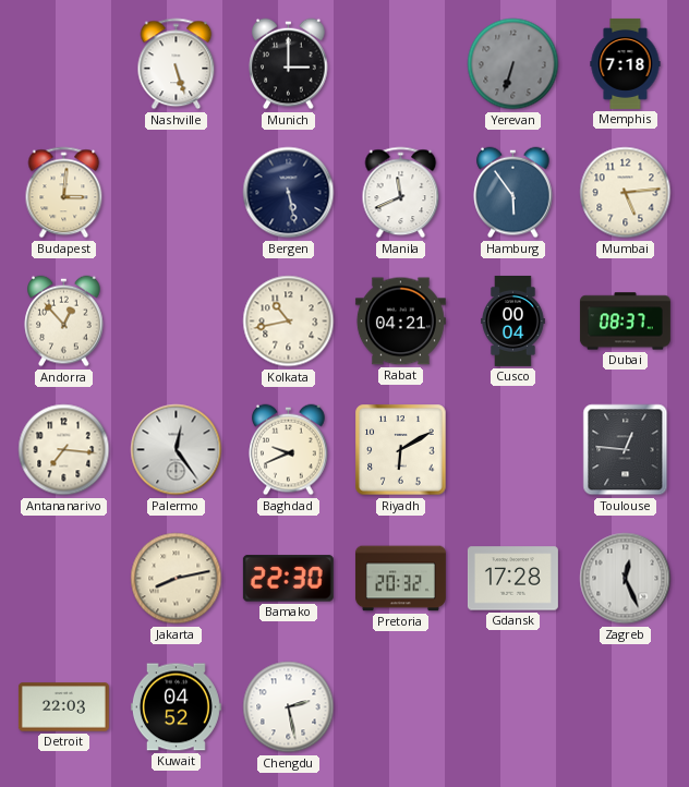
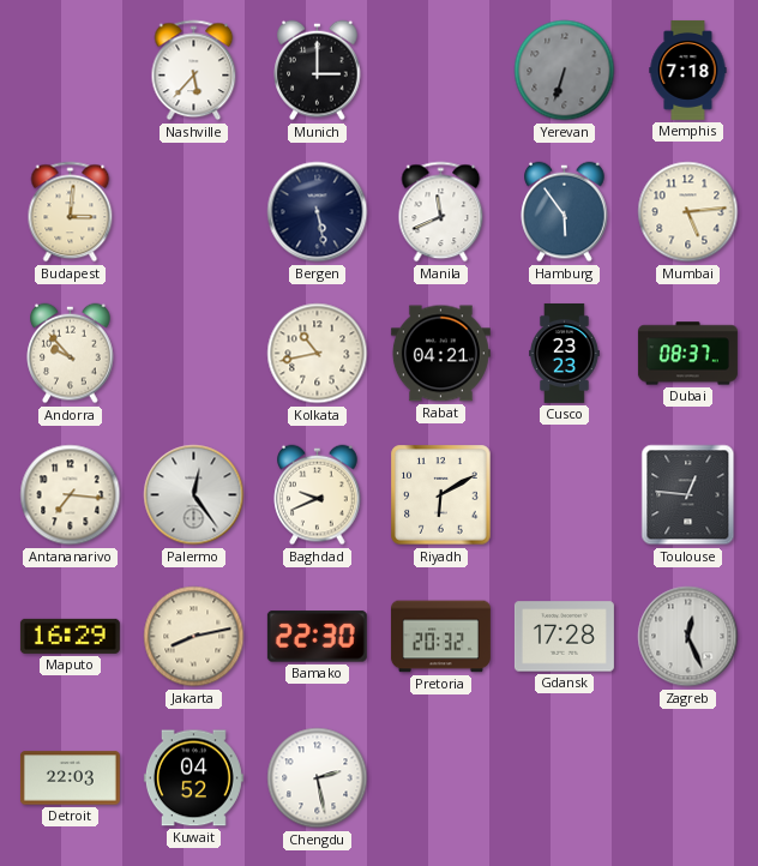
Nashville: 5:27 -> 5:37 (194, 71)
Andorra: 12:53 -> 9:53 (71, 354)
Cusco: 00:04 -> 23:23 (565, 353)
Maputo: none -> 16:29 (70, 636)
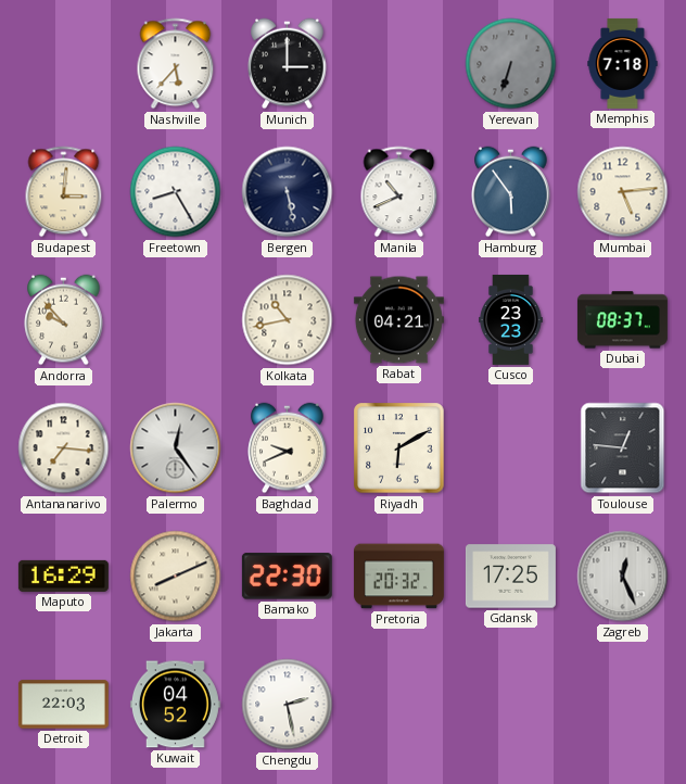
Freetown: none -> 8:25 (176, 192)
Manila: 11:41 -> 10:41 (399, 192)
Jakarta: 8:13 -> 8:11 (176, 577)
Gdansk: 17:28 -> 17:25 (510, 577)
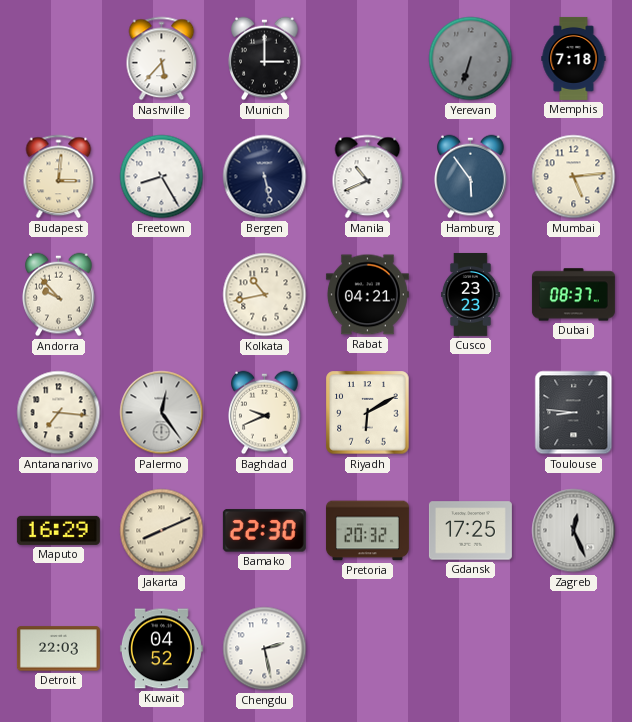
Toulouse: 12:46 -> 8:46 (574, 413)
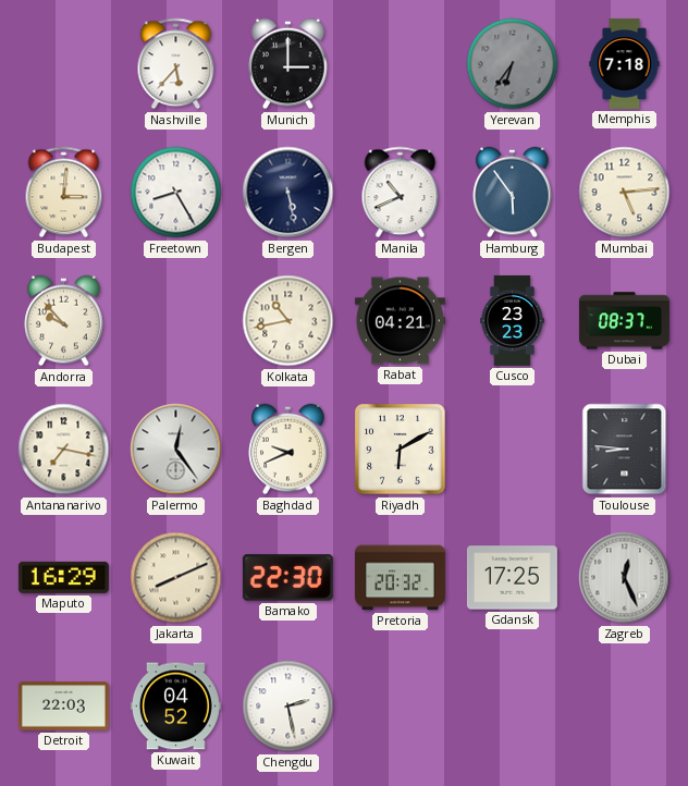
Yerevan: 6:33 -> 6:36 (513, 64)
Antananarivo: 7:16 -> 7:17 (64, 450)
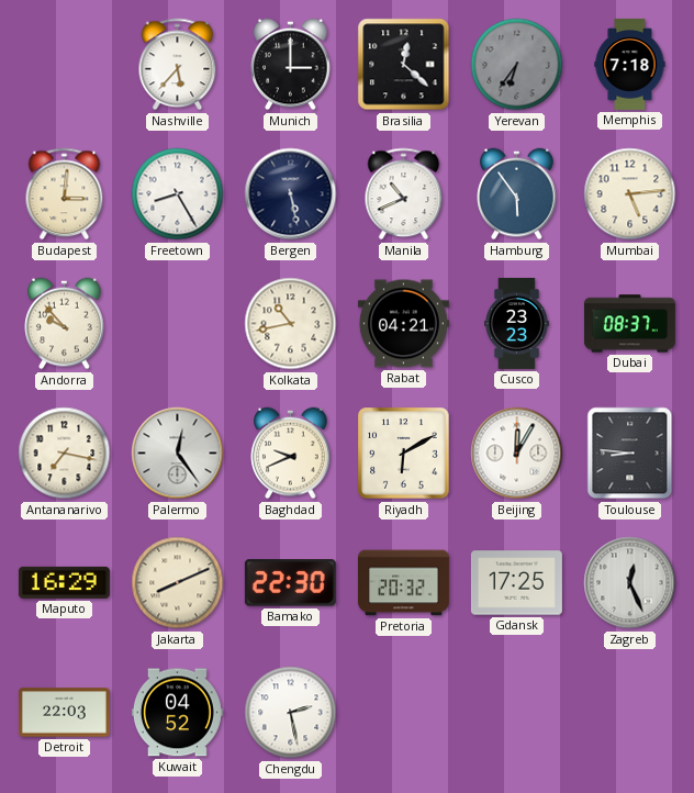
Brasilia: none -> 12:22 (404, 65)
Beijing: none -> 12:05 (517, 454)
